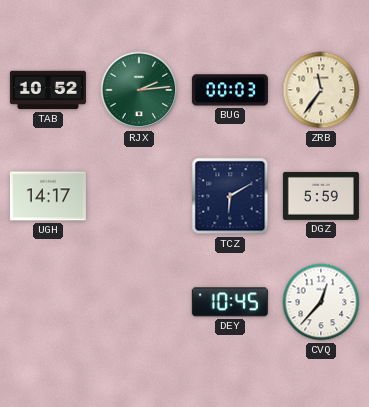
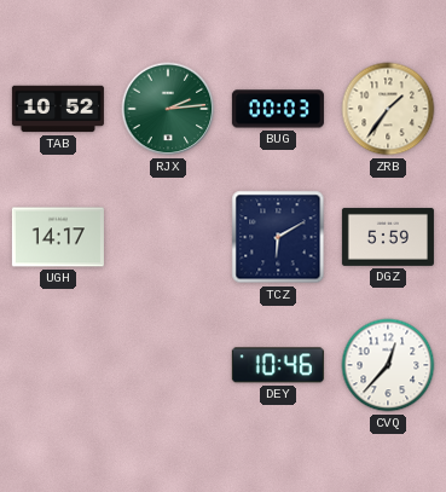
ZRB: 11:36 -> 1:36 (388, 109)
DEY: 10:45 -> 10:46 (278, 365)
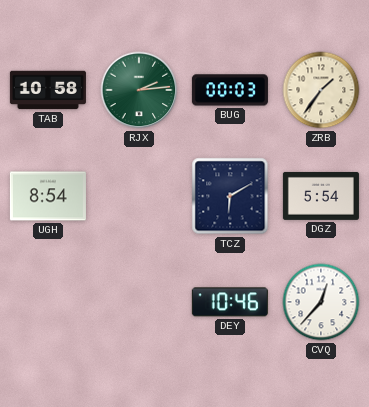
TAB: 10:52 -> 10:58 (48, 90)
UGH: 14:17 -> 8:54 (48, 196)
DGZ: 5:59 -> 5:54 (321, 196)
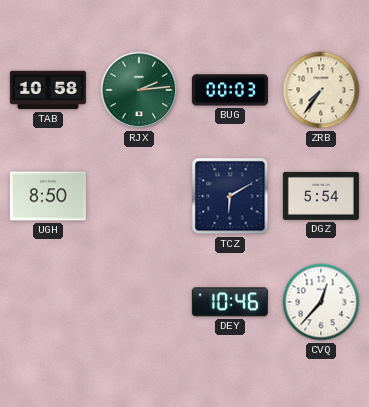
ZRB: 1:36 -> 7:36 (321, 90)
UGH: 8:54 -> 8:50 (48, 196)
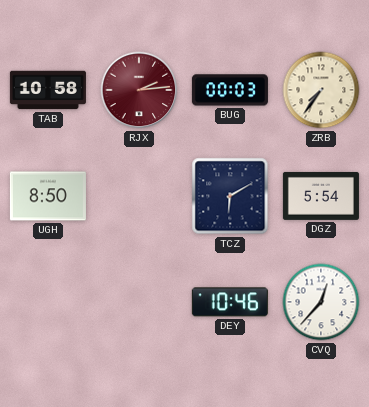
RJX dial: green -> burgundy (139, 90)
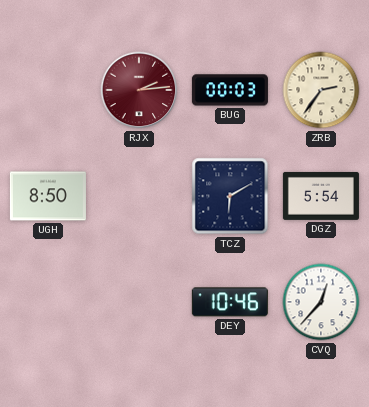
TAB: 10:58 -> none (48, 90)
ZRB: 7:36 -> 2:36 (321, 90)
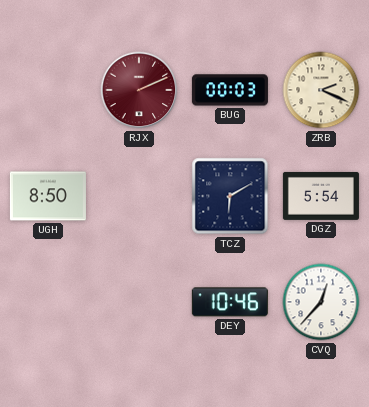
RJX: 2:14 -> 2:11 (139, 90)
ZRB: 2:36 -> 2:19 (321, 90)
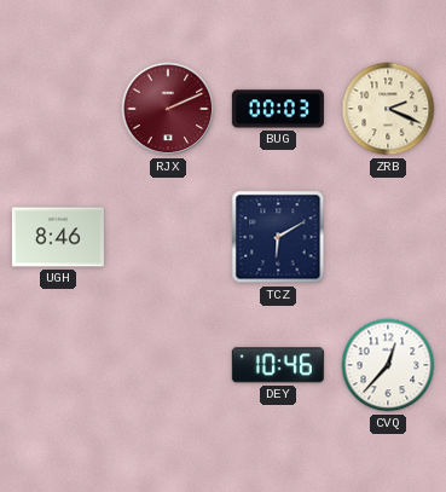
UGH: 8:50 -> 8:46 (58, 237)
DGZ: 5:54 -> none (321, 196)
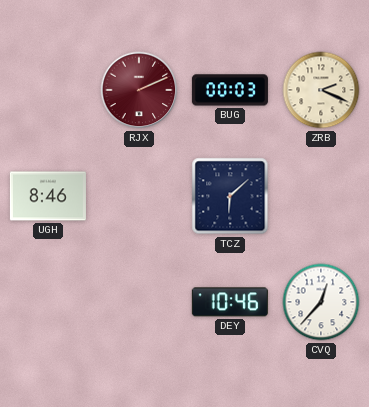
TCZ: 6:10 -> 6:08 (230, 196)
